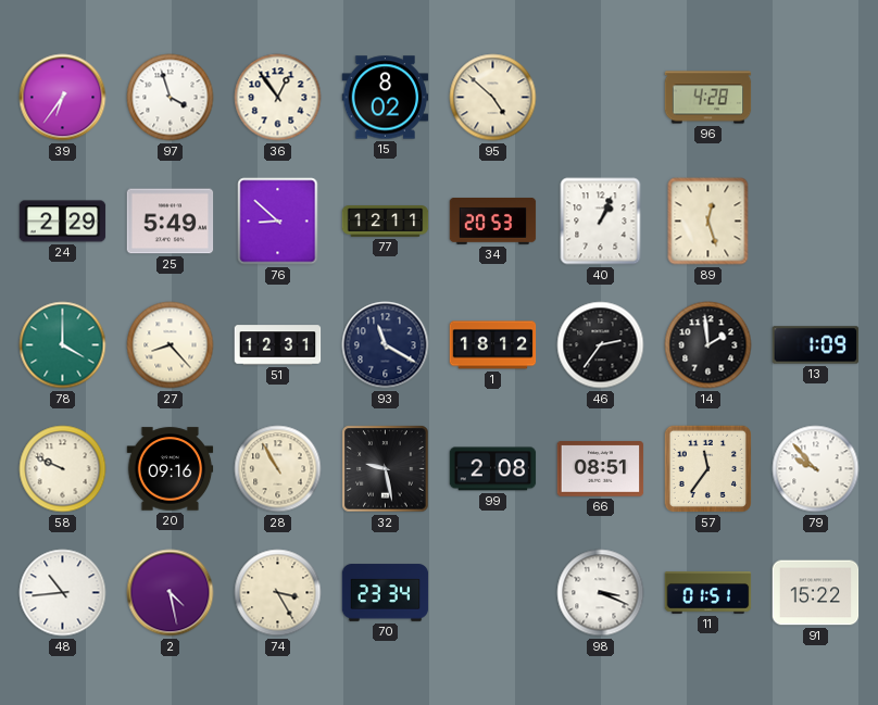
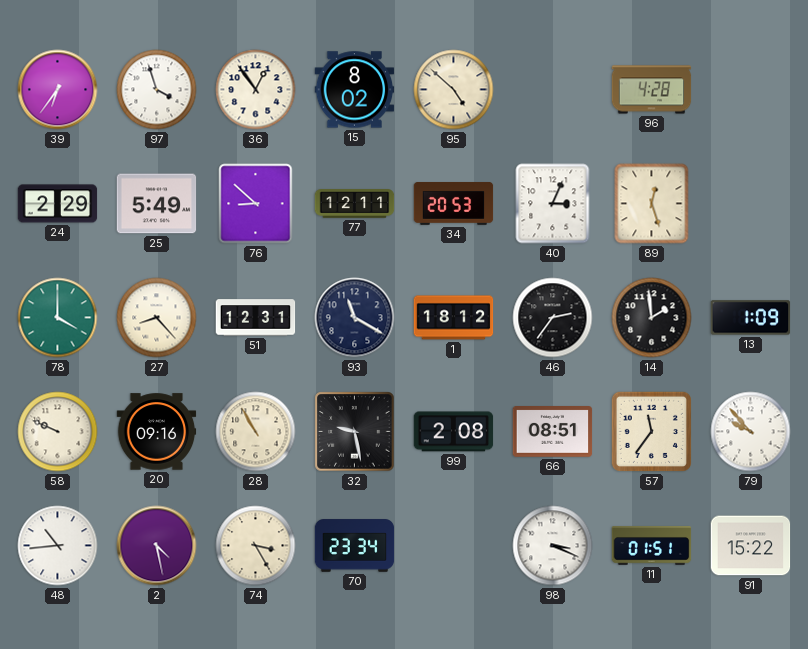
40: 1:04 -> 3:04 (553, 204)
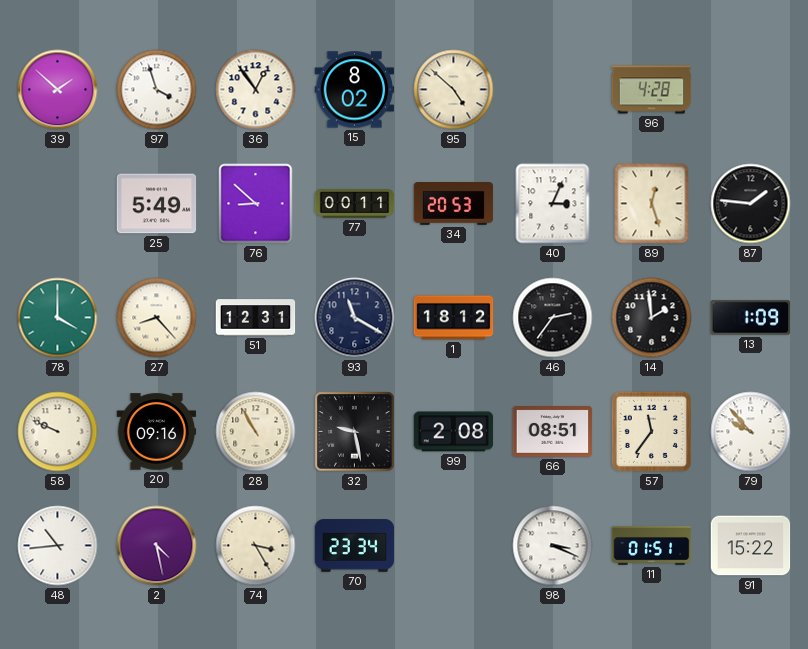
39: 6:36 -> 1:52 (58, 90)
24: 2:29 -> none (58, 204)
77: 12:11 -> 00:11 (355, 204)
87: none -> 1:46 (751, 204)
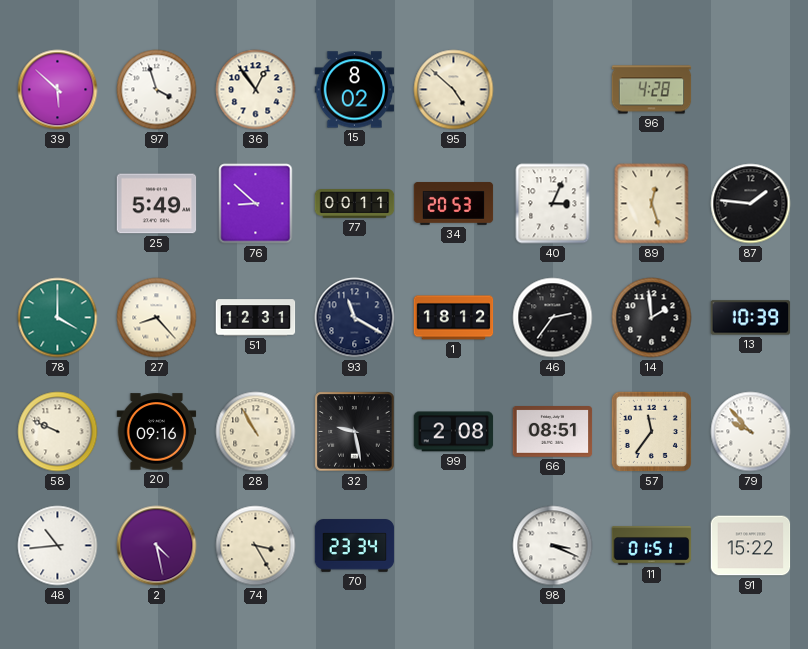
39: 1:52 -> 5:52 (58, 90)
13: 1:09 -> 10:39 (751, 318)
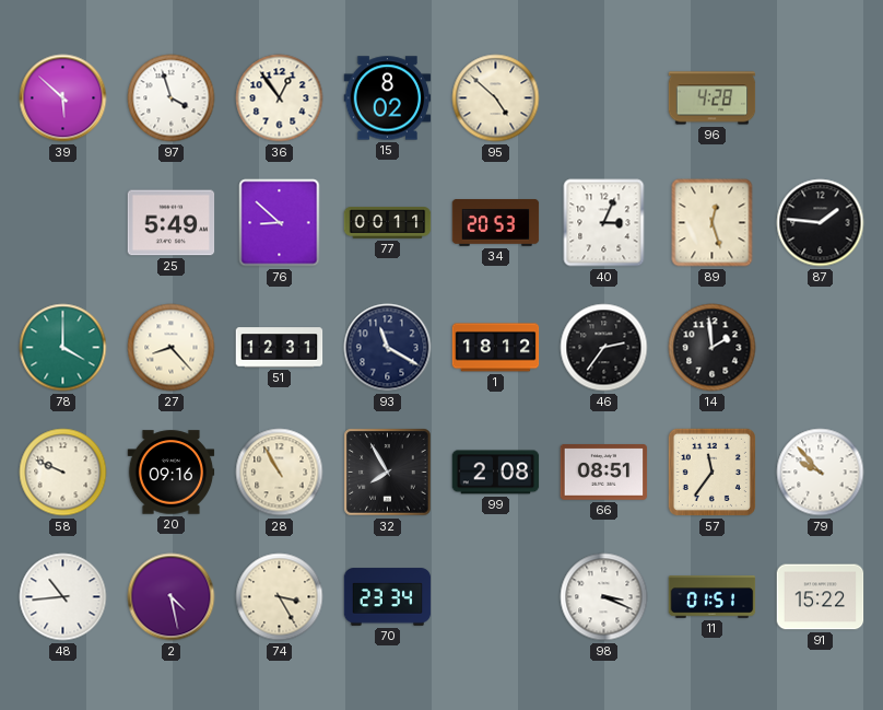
13: 10:39 -> none (751, 318)
32: 9:28 -> 7:55 (388, 473)
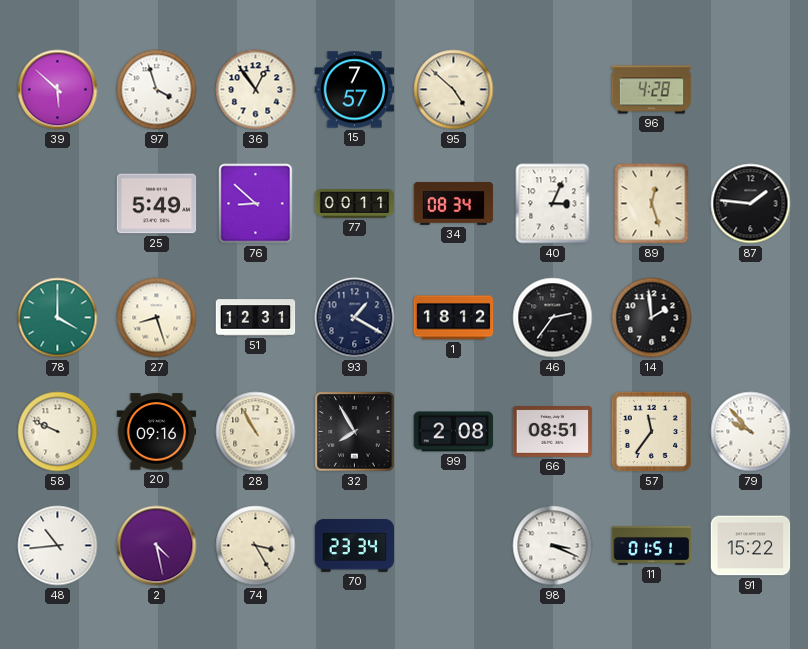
15: 8:02 -> 7:57 (355, 90)
34: 20:53 -> 08:34 (454, 204)
27: 8:23 -> 8:27 (157, 318)
93: 11:20 -> 1:20 (355, 318)
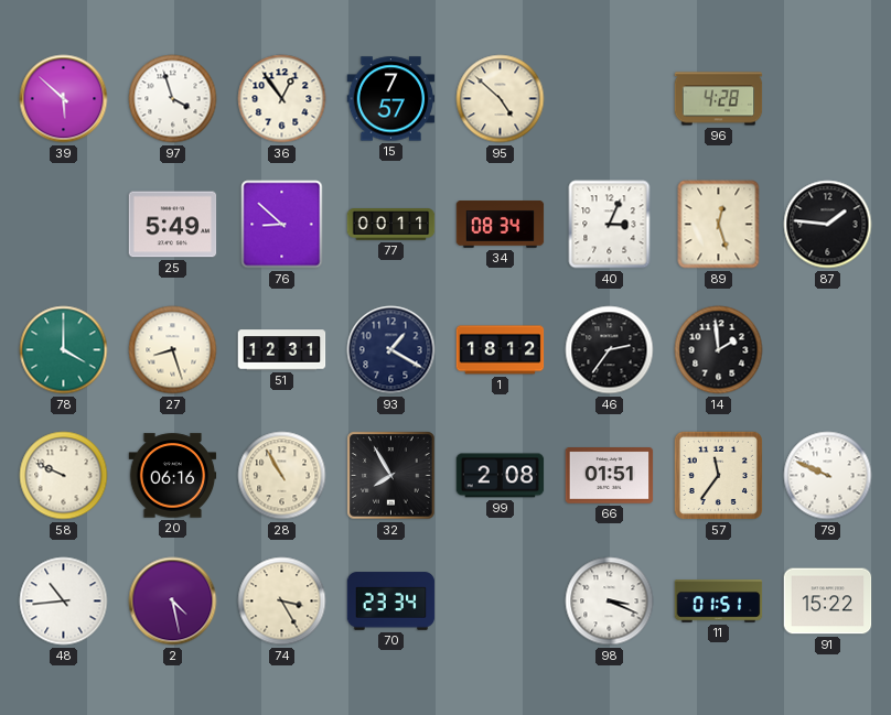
20: 09:16 -> 06:16 (173, 476)
66: 08:51 -> 01:51 (610, 476)
79: 9:53 -> 9:49 (828, 476)
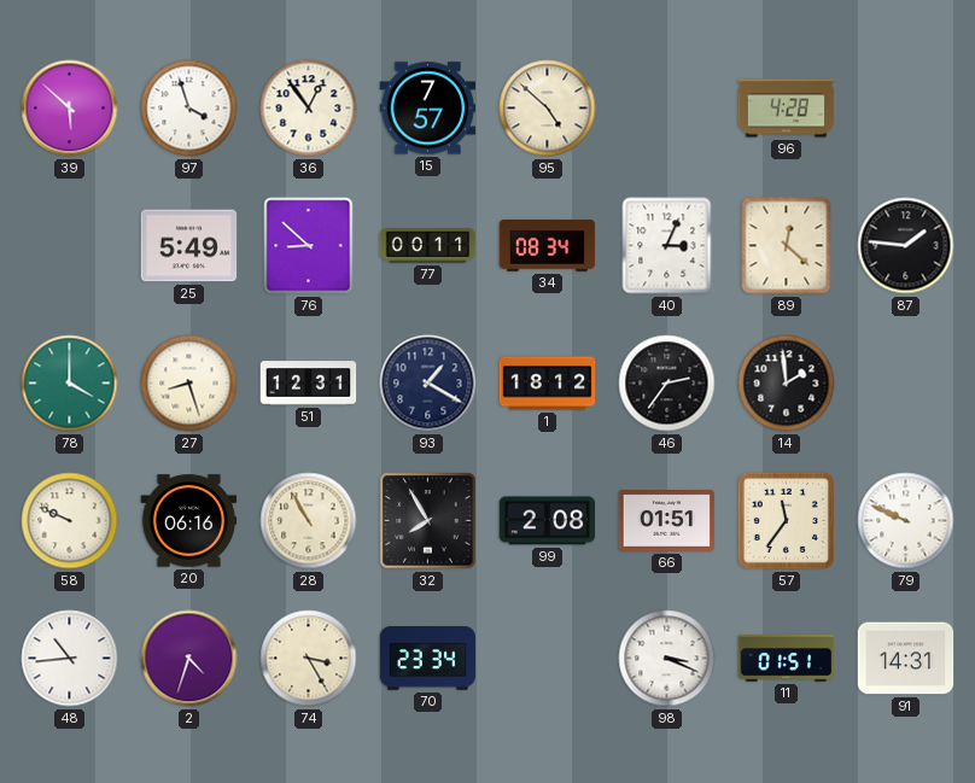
89: 12:27 -> 12:22 (787, 246)
2: 4:28 -> 4:33 (189, 659)
91: 15:22 -> 14:31 (906, 659)
